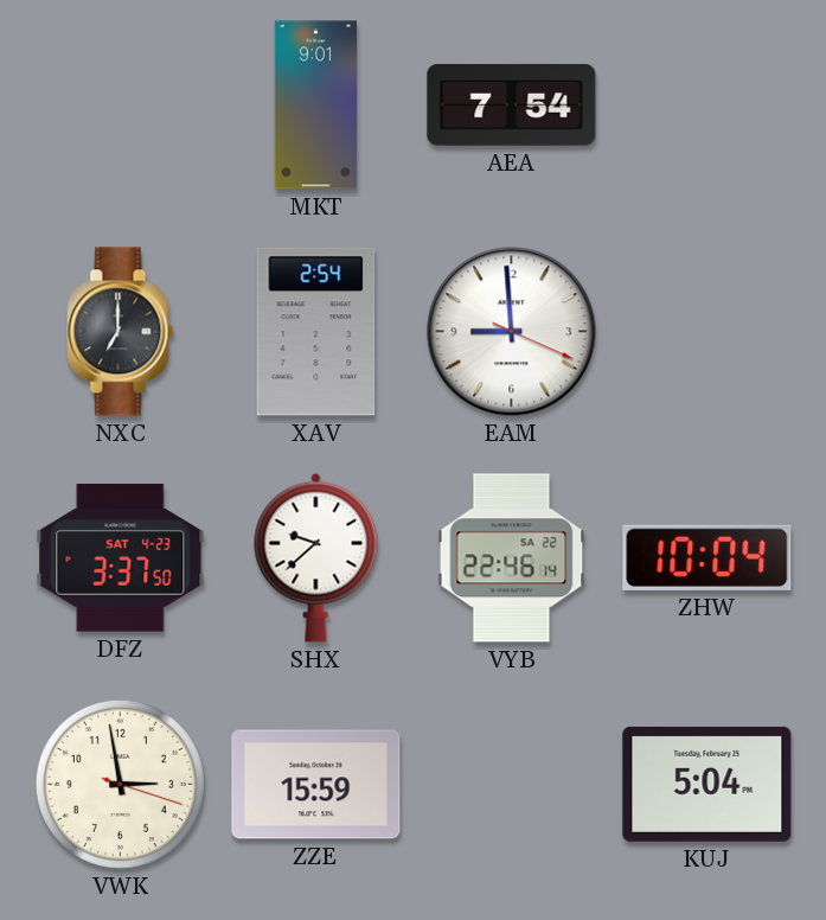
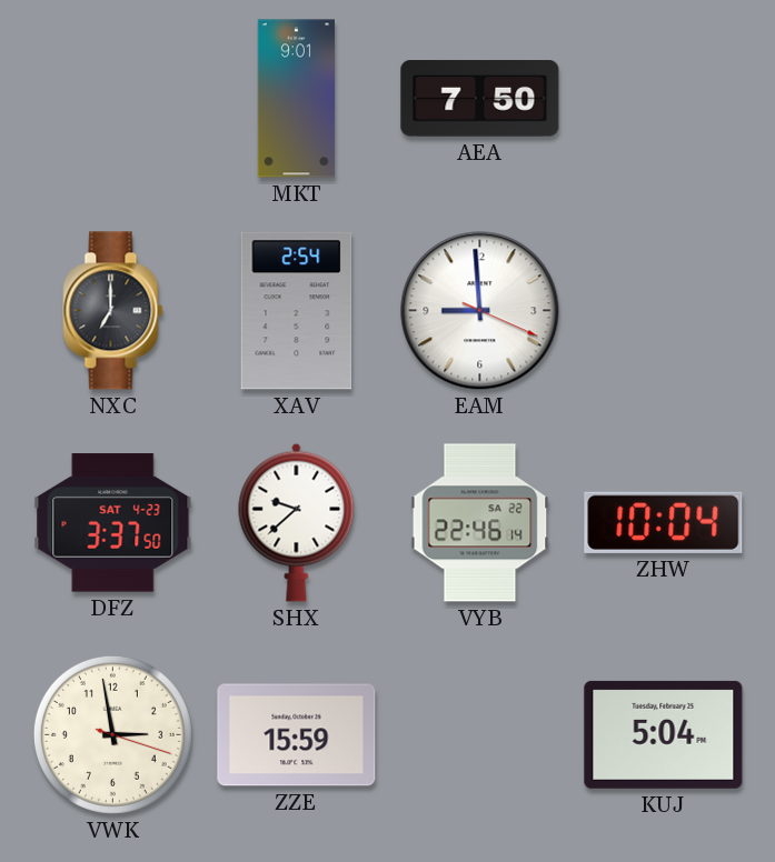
AEA: 7:54 -> 7:50 (480, 99)
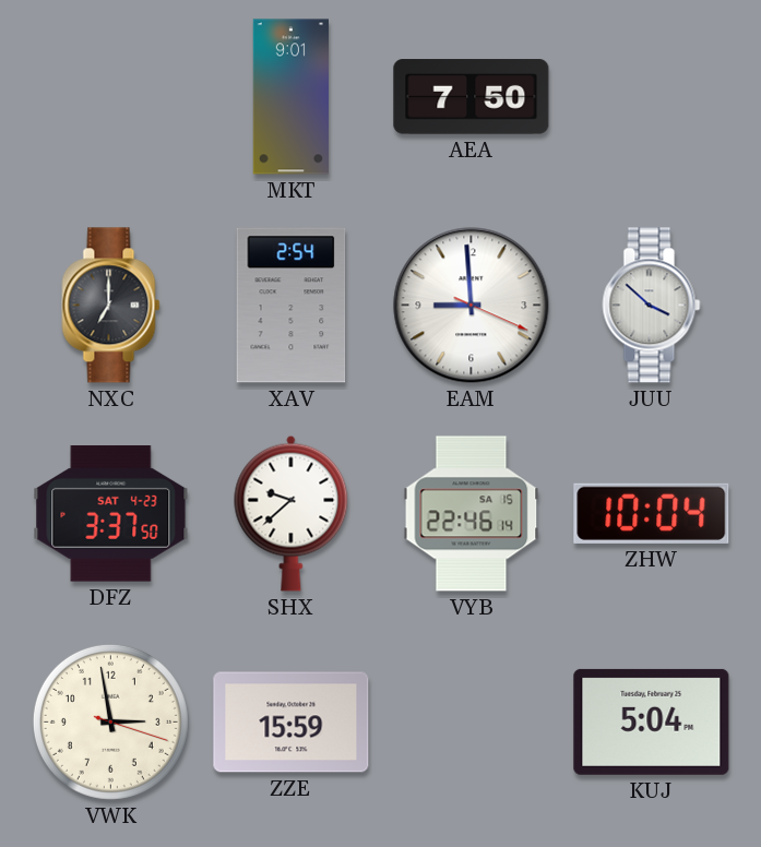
JUU: none -> 3:52 (652, 306)
VYB date: SA 22 -> SA 15 (472, 514)
